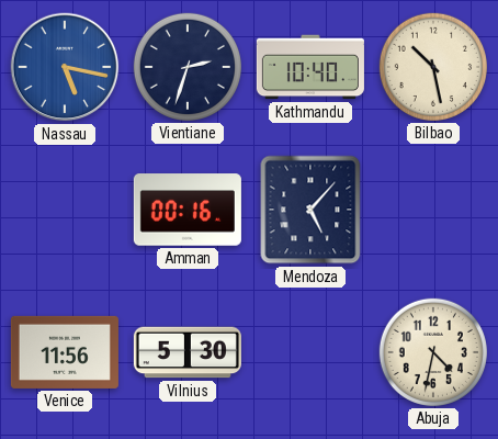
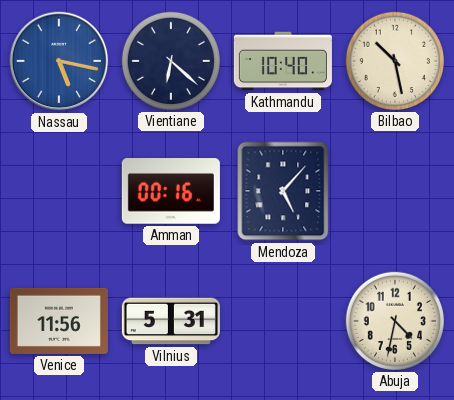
Vientiane: 2:33 -> 6:22 (171, 61)
Vilnius: 5:30 -> 5:31 (171, 321)
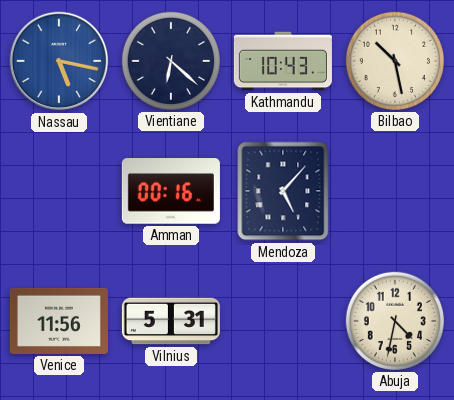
Kathmandu: 10:40 -> 10:43 (283, 61)
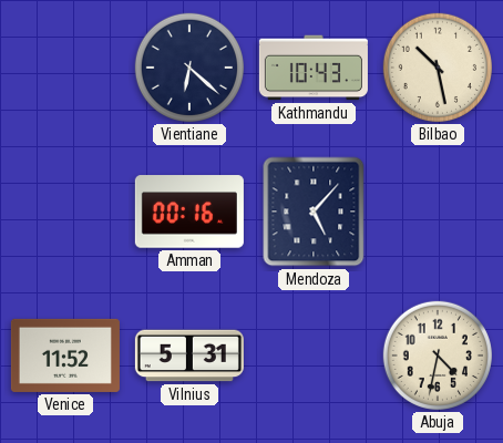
Nassau: 5:17 -> none (59, 61)
Venice: 11:56 -> 11:52 (65, 356)
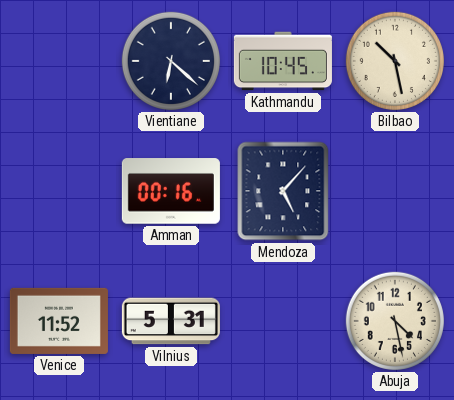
Kathmandu: 10:43 -> 10:45 (283, 61)
Abuja: 4:32 -> 4:28 (395, 321)
